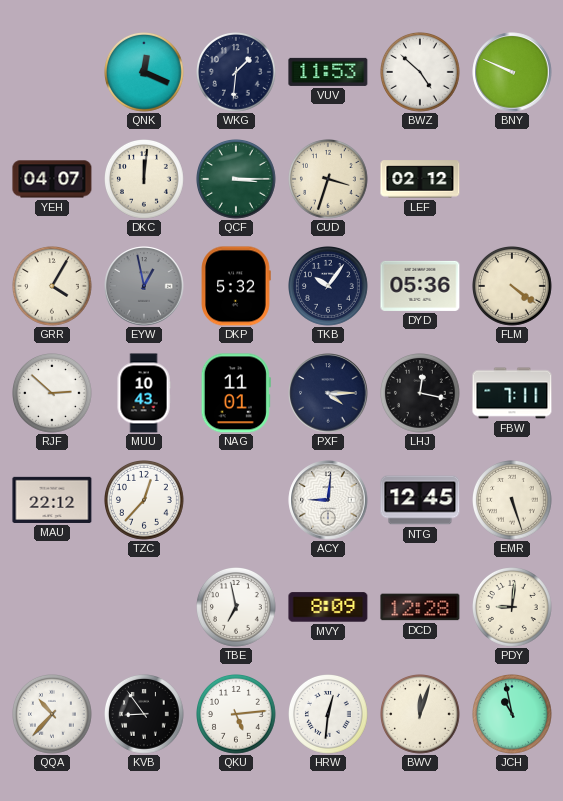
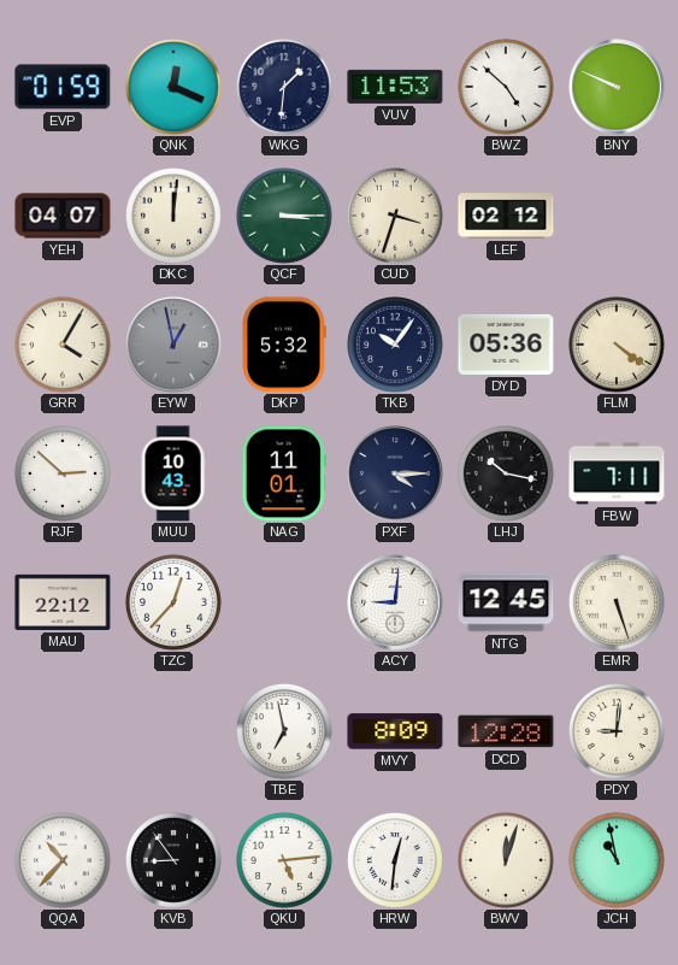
EVP: none -> 01:59 (63, 87)
LHJ: 12:17 -> 10:17 (507, 475)
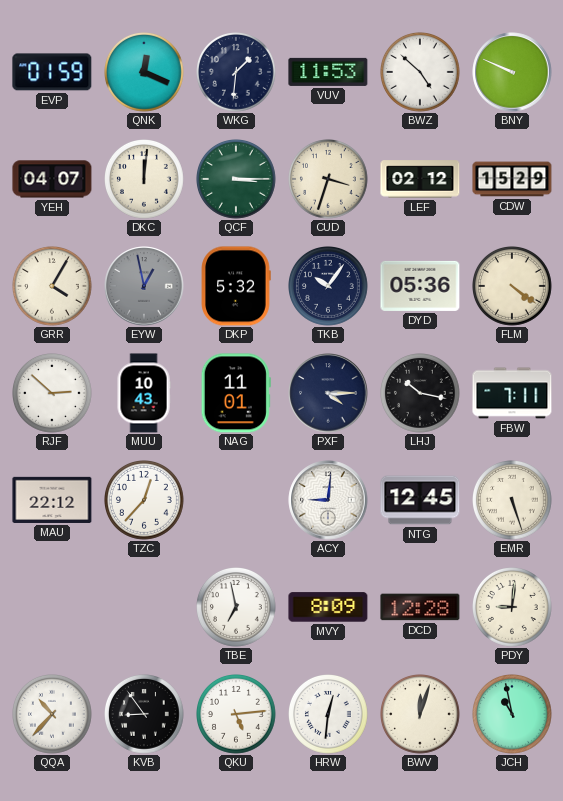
CDW: none -> 15:29 (512, 179)
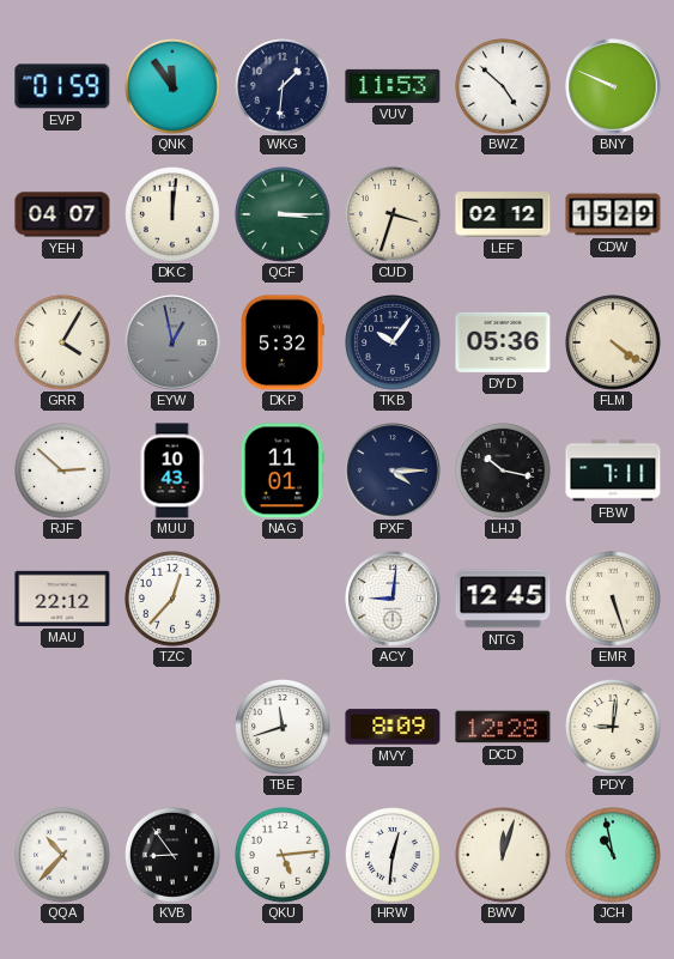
QNK: 12:19 -> 11:54 (174, 87)
TBE: 6:58 -> 11:42 (284, 728)
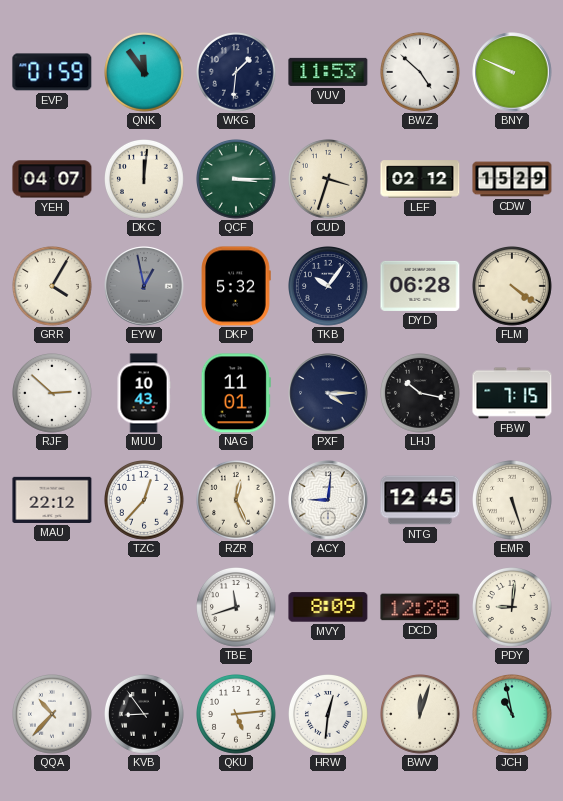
DYD: 05:36 -> 06:28 (420, 286)
FBW: 7:11 -> 7:15 (512, 393)
RZR: none -> 12:26 (237, 501)
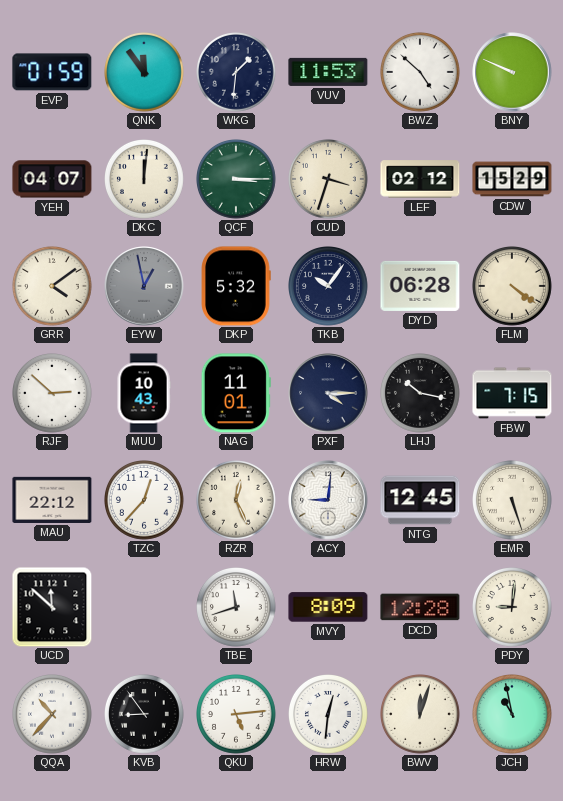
GRR: 4:05 -> 4:09 (53, 287)
UCD: none -> 11:52 (52, 607)
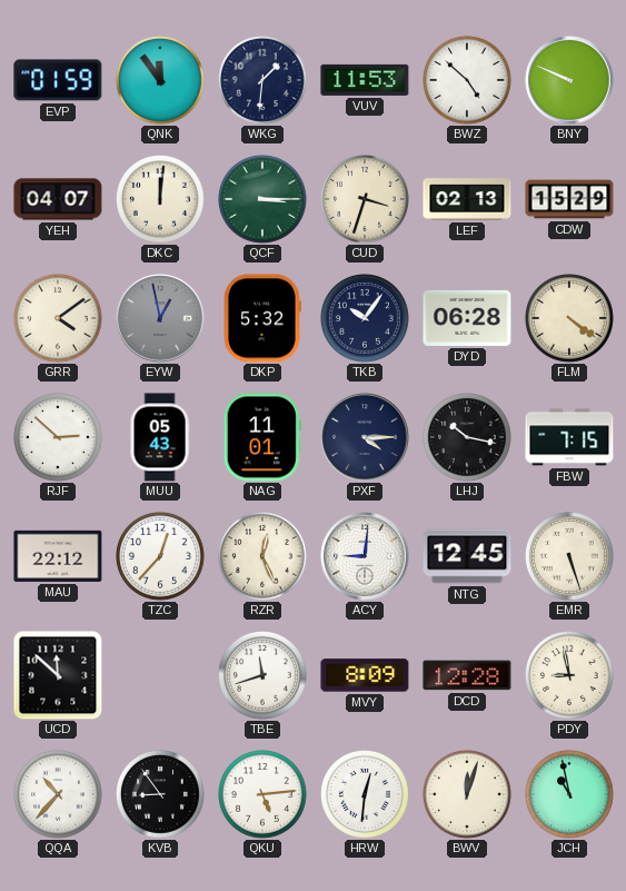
LEF: 02:12 -> 02:13 (467, 199)
MUU: 10:43 -> 05:43 (160, 437)
PDY: 9:01 -> 8:58 (570, 676)
